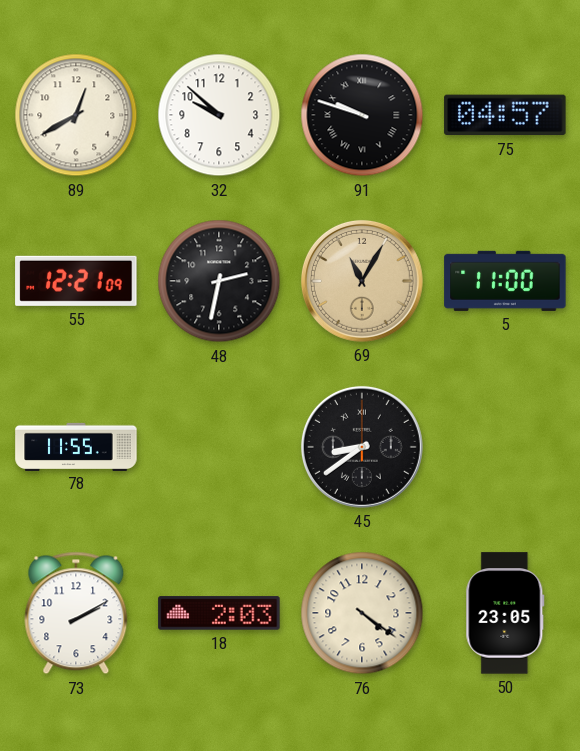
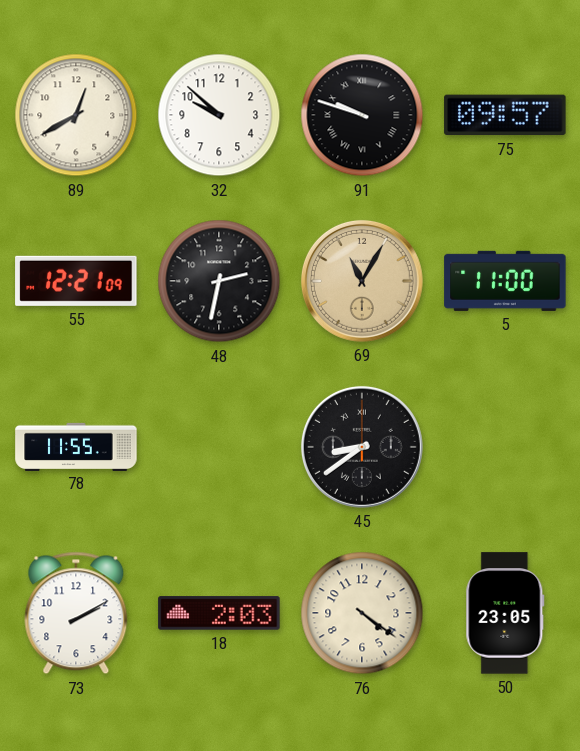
75: 04:57 -> 09:57 (505, 115)
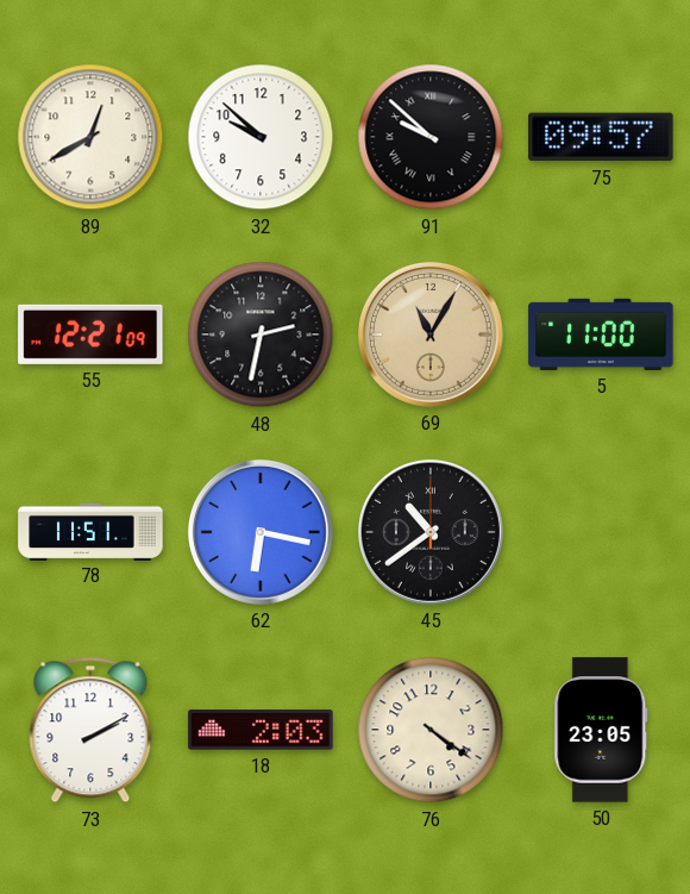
91: 9:48 -> 9:52 (431, 137)
78: 11:55 -> 11:51 (90, 531)
62: none -> 6:17 (261, 532)
45: 8:39 -> 10:39 (431, 532)
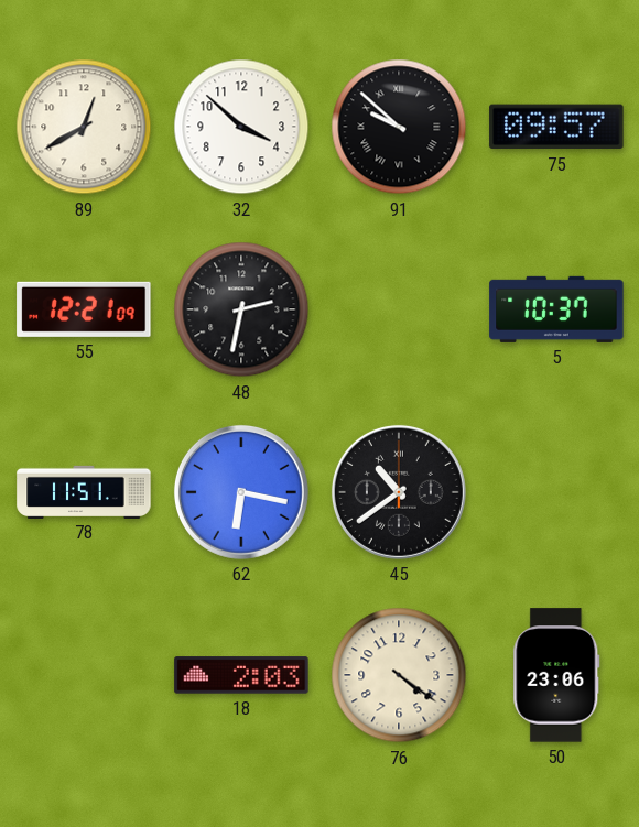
32: 9:52 -> 3:52 (241, 127)
69: 11:05 -> none (431, 335)
5: 11:00 -> 10:37 (556, 309)
73: 2:10 -> none (90, 730)
50: 23:05 -> 23:06 (556, 675)
